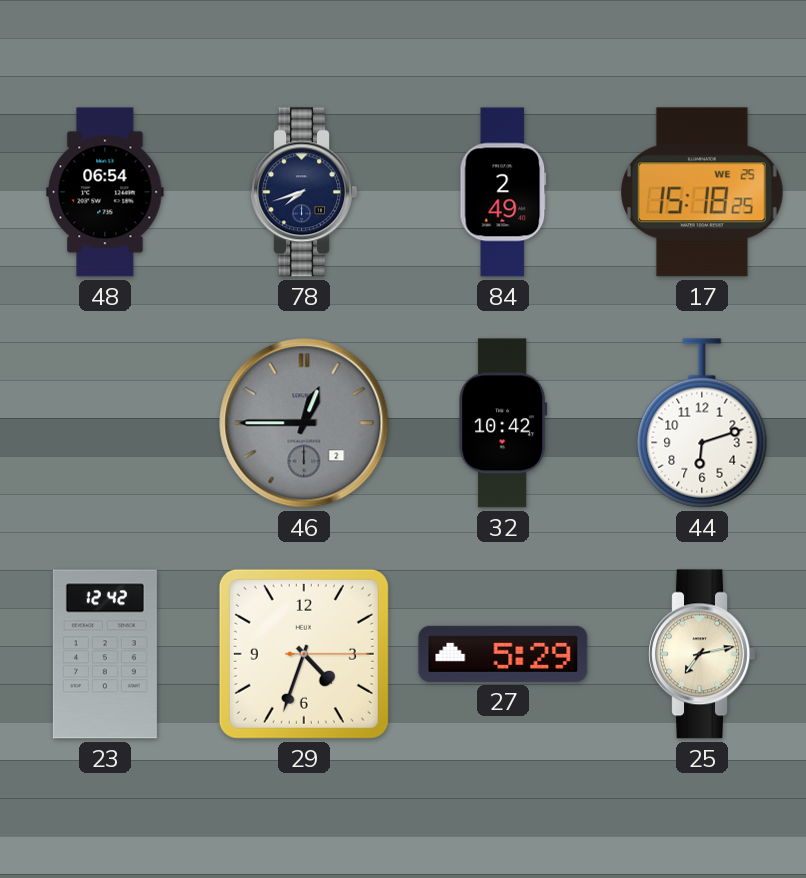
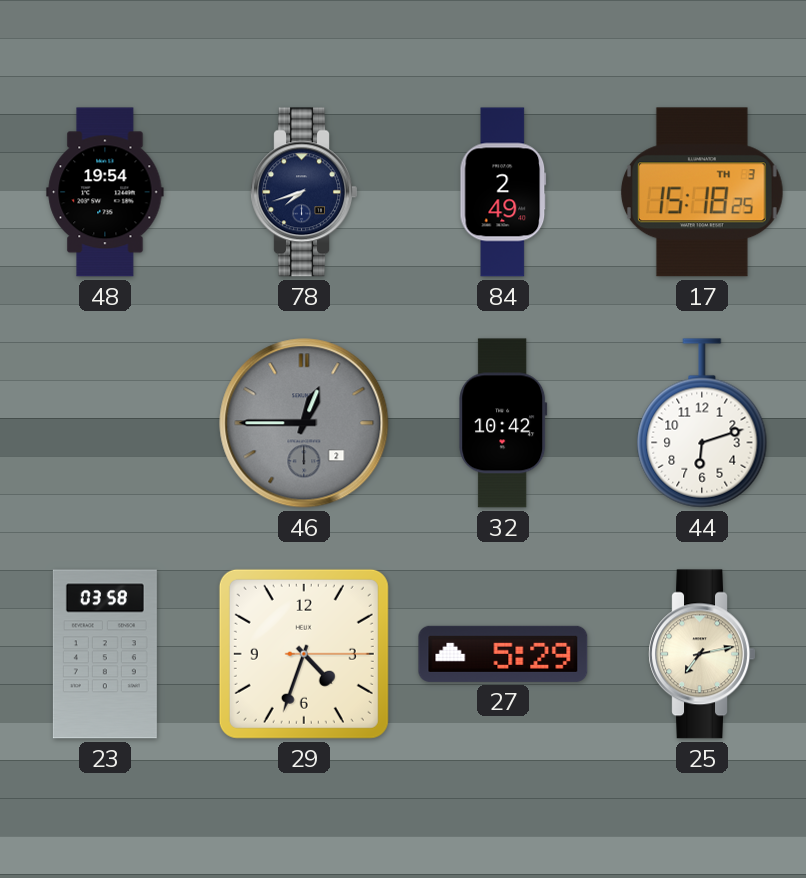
48: 06:54 -> 19:54 (105, 192)
17 date: WE 25 -> TH 3 (702, 192)
23: 12:42 -> 03:58 (105, 654)
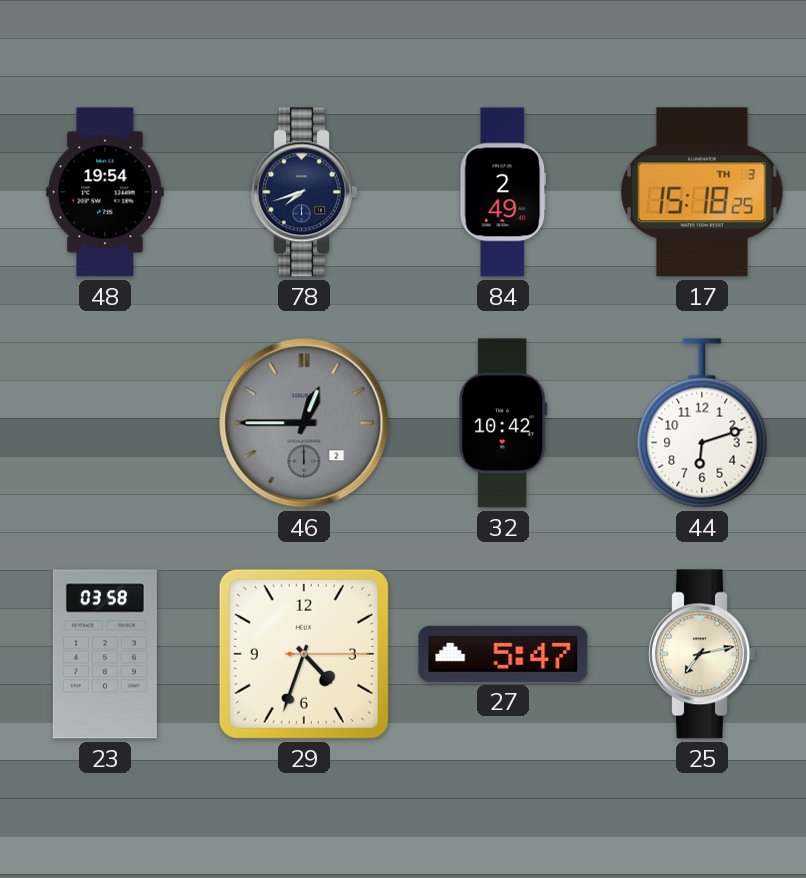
27: 5:29 -> 5:47 (503, 654)
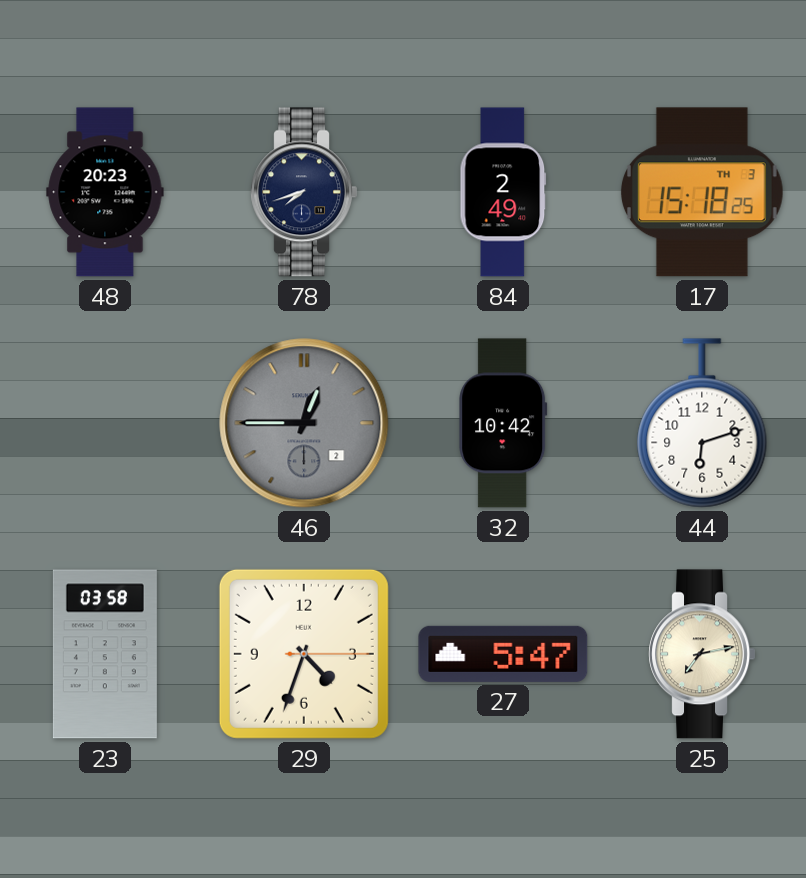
48: 19:54 -> 20:23 (105, 192)
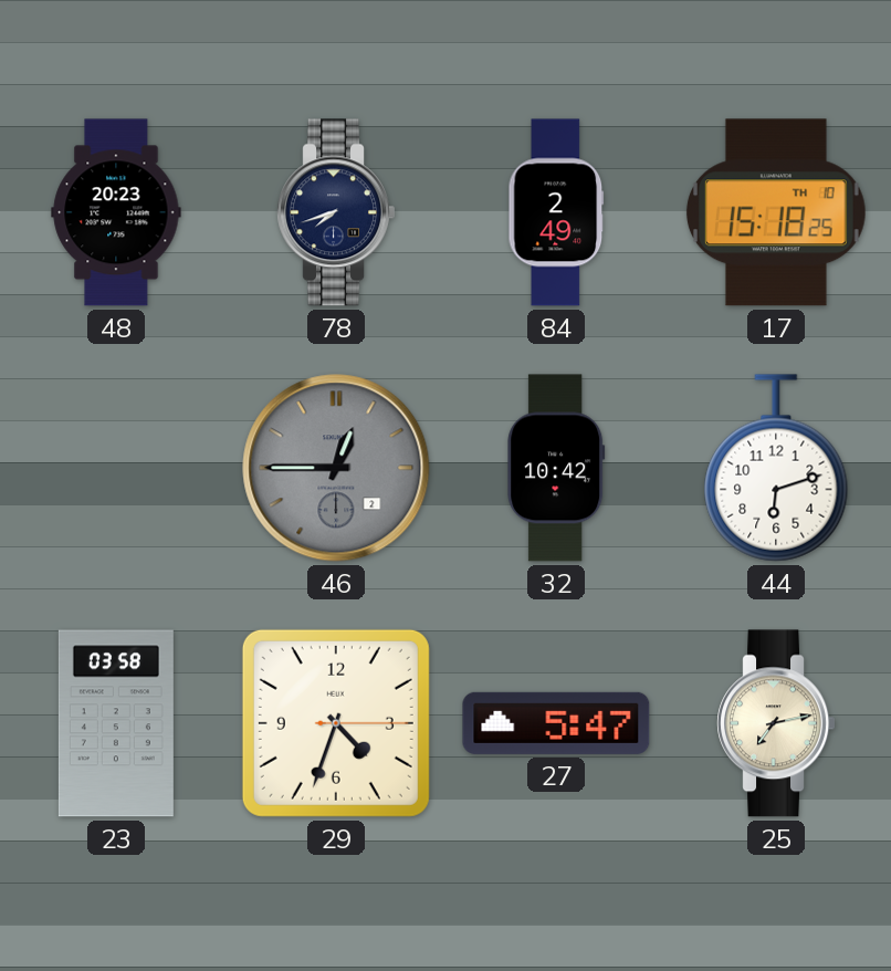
17 date: TH 3 -> TH 10 (776, 212)
